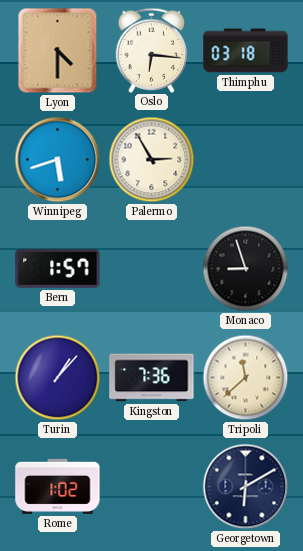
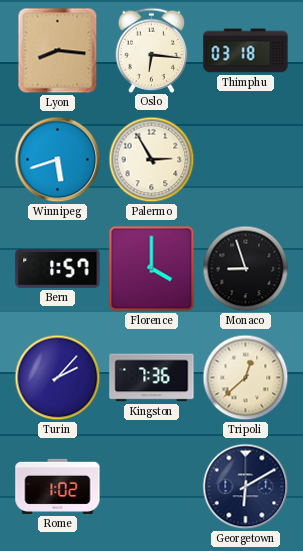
Lyon: 4:30 -> 8:16 (58, 51)
Florence: none -> 4:00 (152, 269)
Turin: 1:07 -> 2:07 (58, 378)
Tripoli: 11:38 -> 12:38 (246, 378)
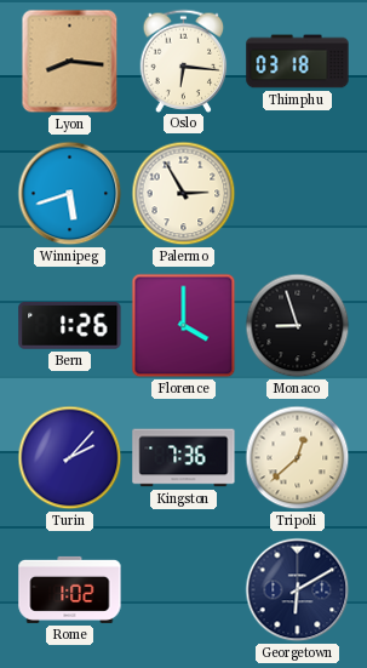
Bern: 1:57 -> 1:26 (70, 325)
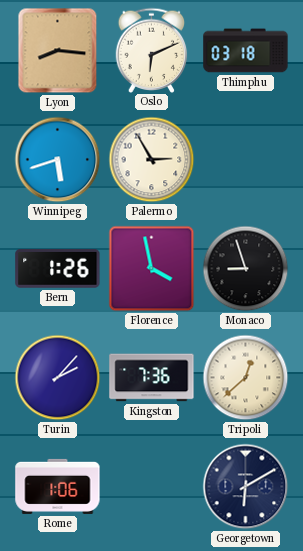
Oslo: 6:16 -> 6:11 (152, 50)
Florence: 4:00 -> 3:58 (152, 269)
Rome: 1:02 -> 1:06 (58, 486)
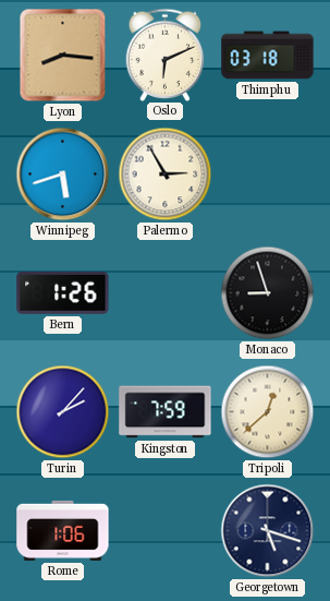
Florence: 3:58 -> none (152, 269)
Kingston: 7:36 -> 7:59 (166, 412)
Georgetown: 6:10 -> 5:18 (268, 531)
